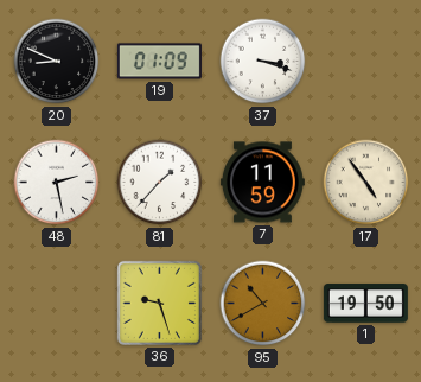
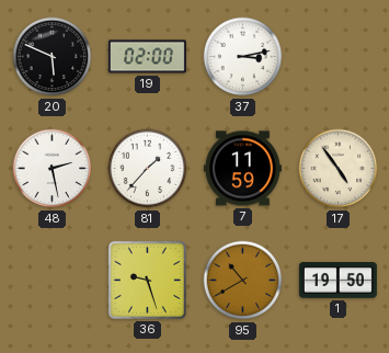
20: 8:49 -> 5:49 (53, 57)
19: 01:09 -> 02:00 (147, 57)
37: 3:18 -> 3:13 (243, 57)
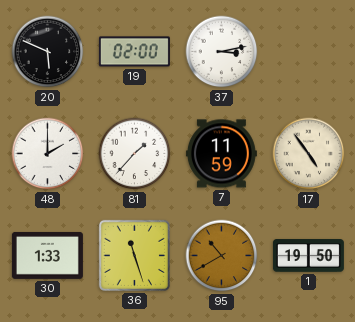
48: 2:28 -> 2:00 (48, 154)
30: none -> 1:33 (47, 255)
36: 9:27 -> 11:27 (134, 255)
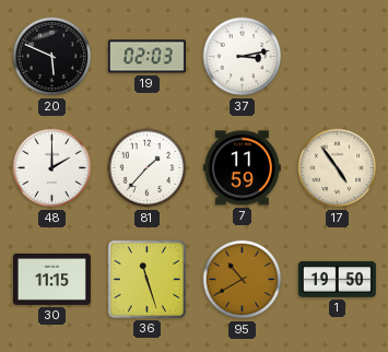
19: 02:00 -> 02:03 (146, 57)
30: 1:33 -> 11:15 (51, 279)
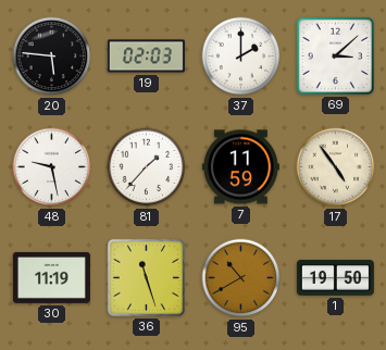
20: 5:49 -> 5:46 (52, 57)
37: 3:13 -> 2:00 (241, 57)
69: none -> 3:08 (335, 55)
48: 2:00 -> 9:28 (52, 167)
30: 11:15 -> 11:19 (51, 277)
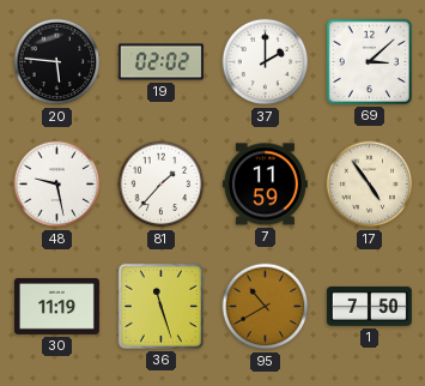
19: 02:03 -> 02:02 (160, 62)
1: 19:50 -> 7:50 (369, 307)
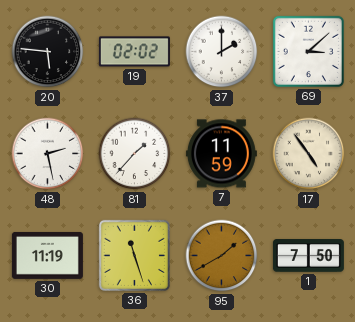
48: 9:28 -> 2:28 (48, 154)
95: 10:40 -> 1:40 (222, 256)
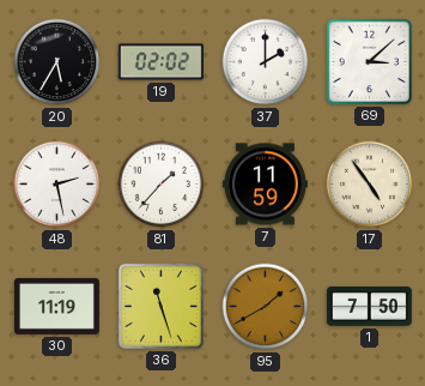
20: 5:46 -> 5:35 (57, 62)
